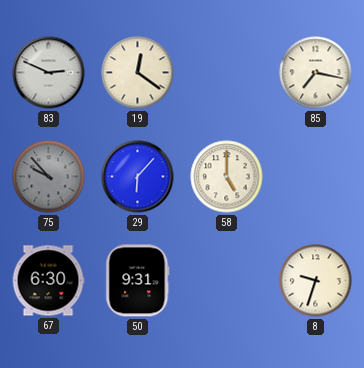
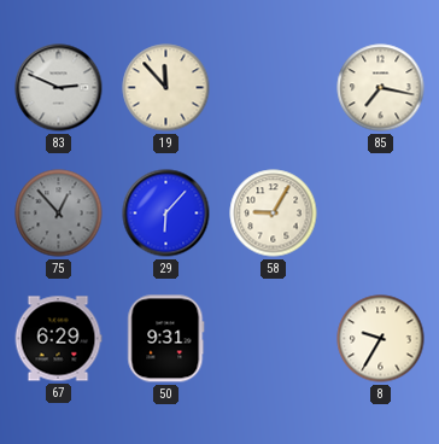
19: 12:21 -> 11:53 (166, 88)
75: 9:53 -> 12:53 (59, 214)
58: 5:00 -> 9:05 (274, 214)
67: 6:30 -> 6:29 (58, 339)
8: 9:33 -> 9:35 (381, 339)
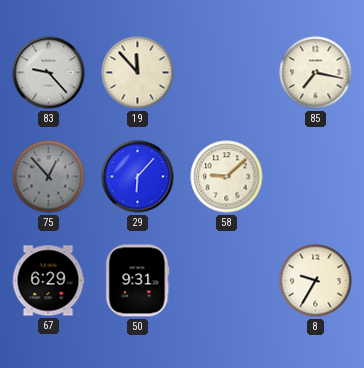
83: 2:49 -> 9:23 (49, 73)
58: 9:05 -> 9:08 (227, 177)
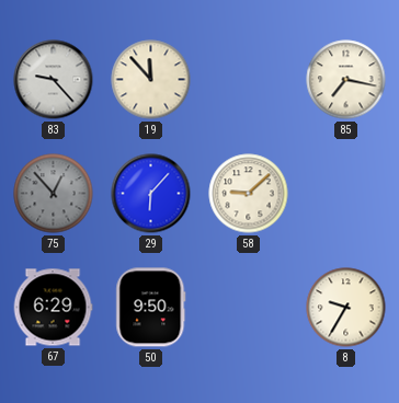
50: 9:31 -> 9:50 (151, 308)
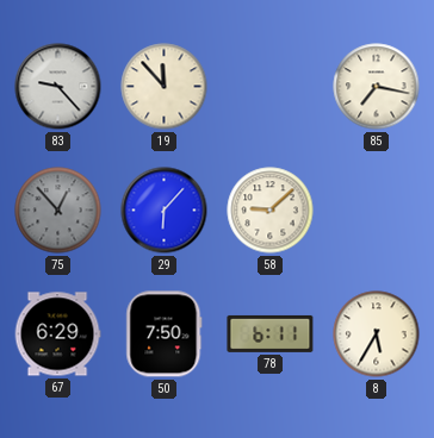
50: 9:50 -> 7:50 (165, 334)
78: none -> 6:11 (271, 333)
8: 9:35 -> 5:35 (377, 334)
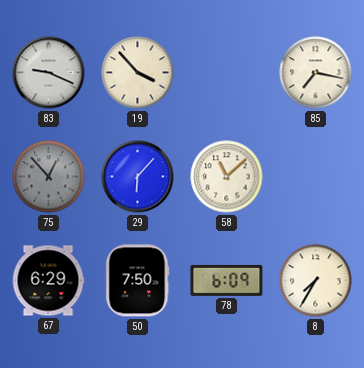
83: 9:23 -> 9:19 (49, 73)
19: 11:53 -> 3:53 (138, 73)
58: 9:08 -> 11:08 (227, 177)
78: 6:11 -> 6:09 (227, 280)
8: 5:35 -> 7:35 (316, 281)
